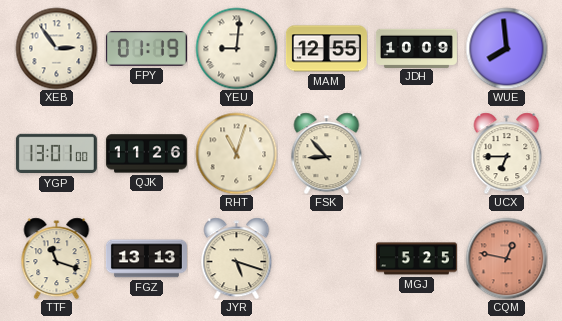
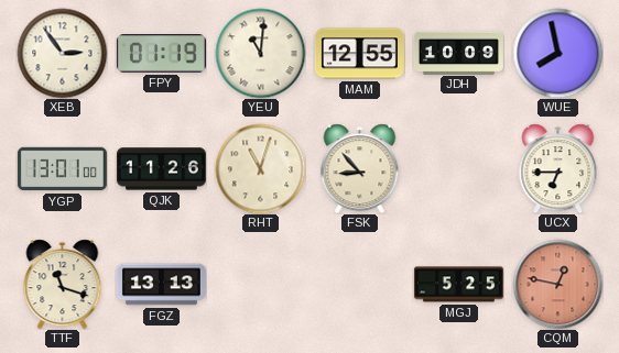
YEU: 9:01 -> 11:01 (260, 53)
WUE: 7:59 -> 7:58 (557, 53)
JYR: 5:18 -> none (237, 258)
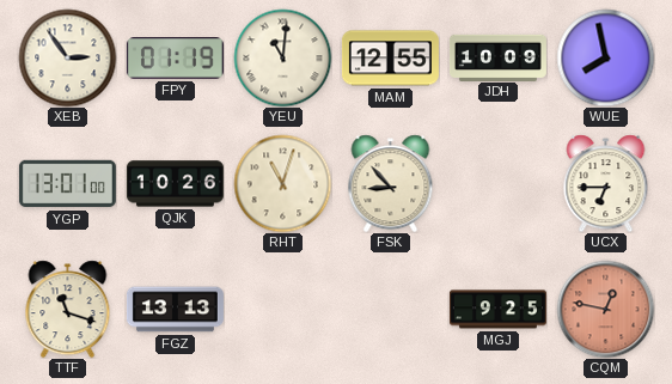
QJK: 11:26 -> 10:26 (175, 184)
MGJ: 5:25 -> 9:25 (497, 310)
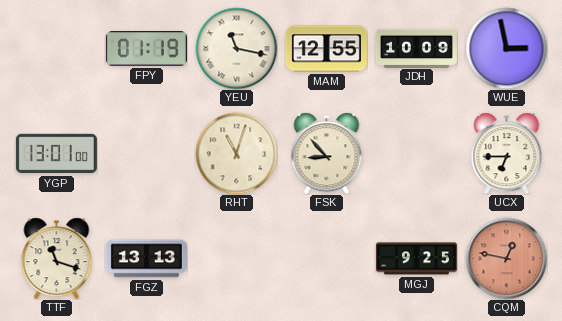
XEB: 2:54 -> none (67, 57)
YEU: 11:01 -> 11:17 (236, 48)
WUE: 7:58 -> 2:58 (506, 48)
QJK: 10:26 -> none (175, 184)
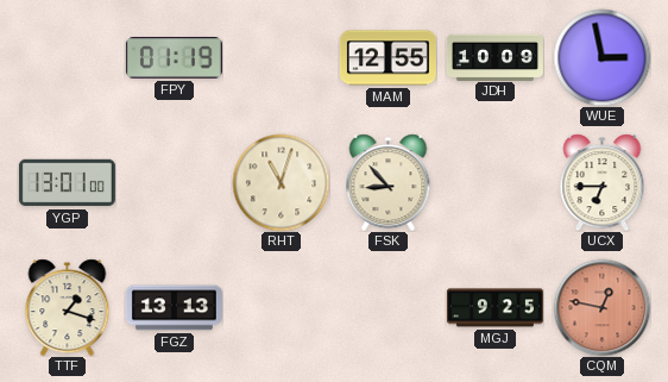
YEU: 11:17 -> none (236, 48)
TTF: 11:18 -> 1:18 (68, 307)
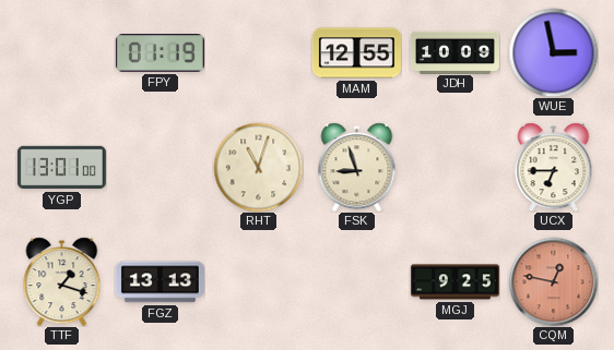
FSK: 8:53 -> 8:57 (357, 167)
